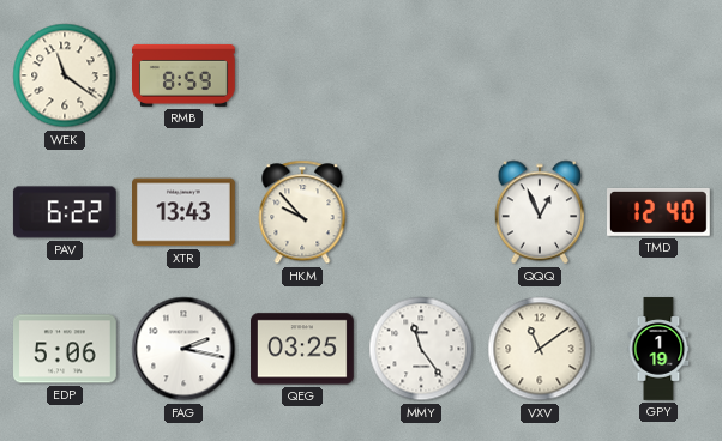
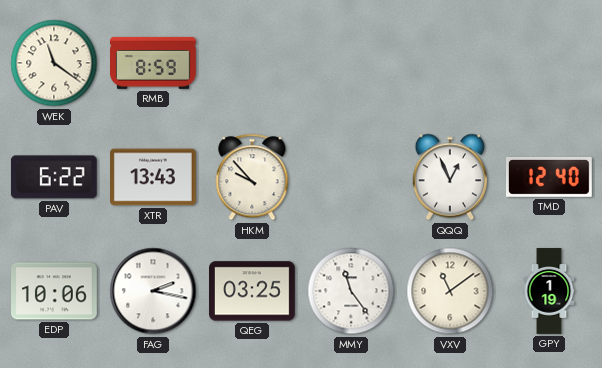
EDP: 5:06 -> 10:06 (55, 291)
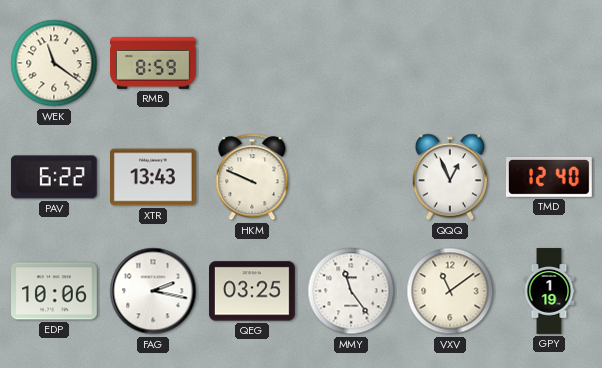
HKM: 9:53 -> 9:49 (252, 177)
